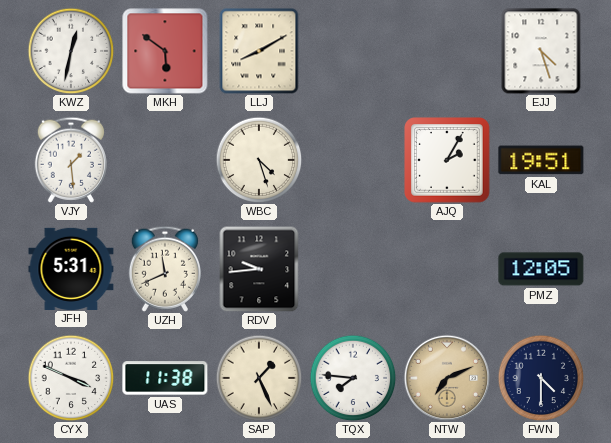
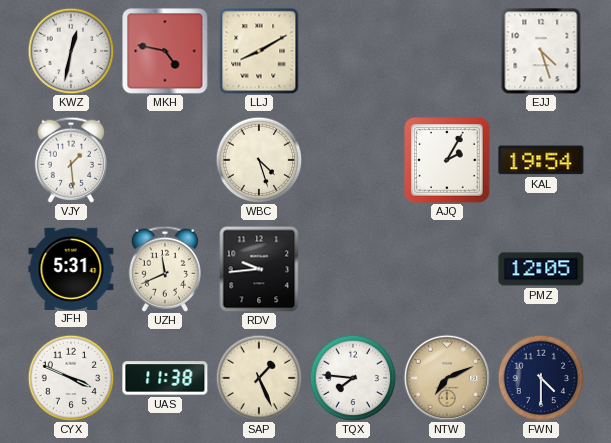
MKH: 5:51 -> 4:47 (165, 51)
KAL: 19:51 -> 19:54 (541, 160)
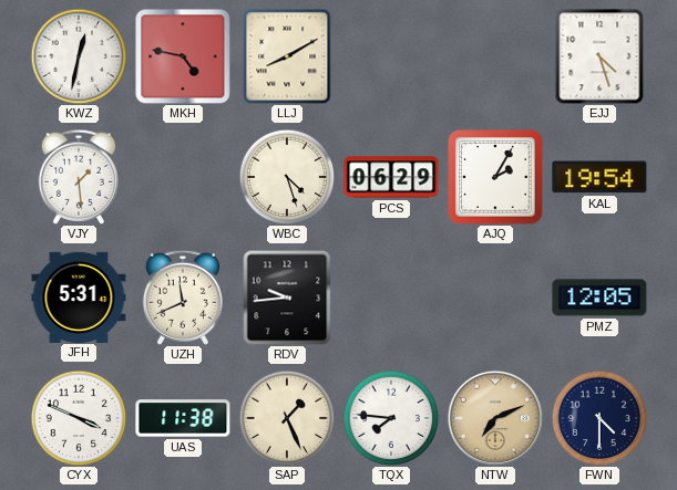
PCS: none -> 06:29 (391, 177)
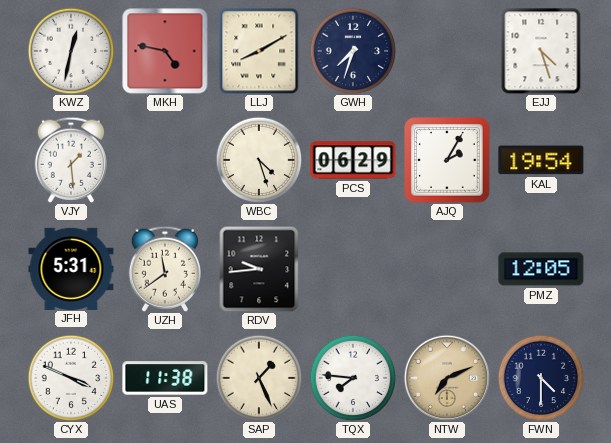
GWH: none -> 7:33 (353, 51)
UZH: 11:41 -> 11:39 (165, 269)
